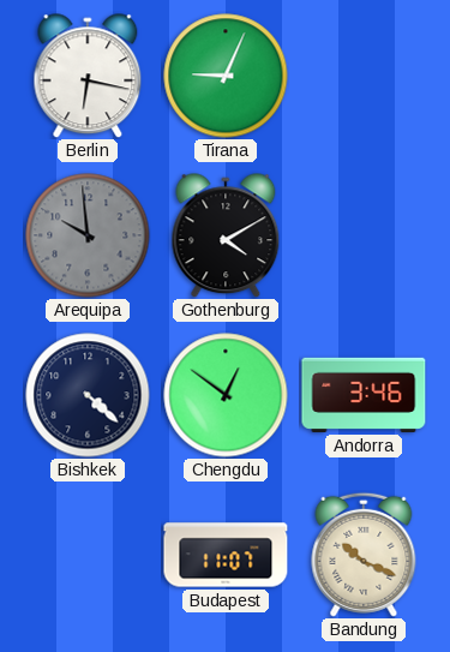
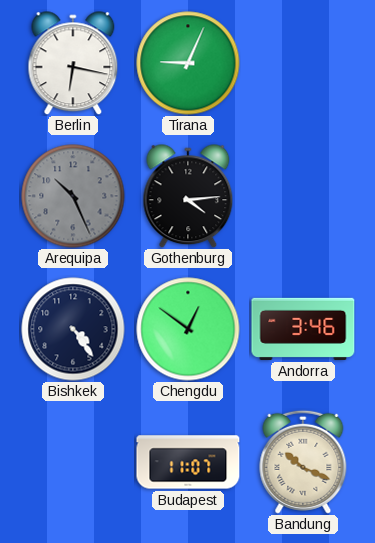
Arequipa: 9:59 -> 10:26 (73, 196)
Gothenburg: 4:10 -> 4:14 (188, 196)
Bishkek: 4:22 -> 4:24 (73, 329)
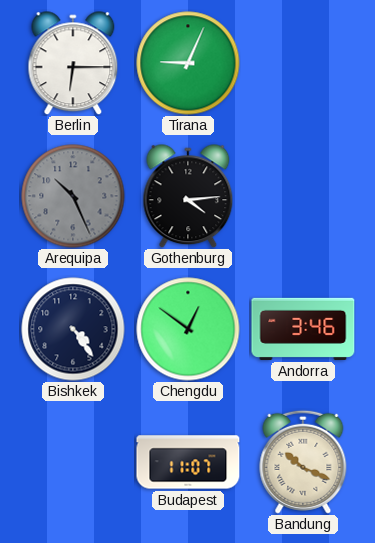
Berlin: 6:17 -> 6:15 (73, 63)
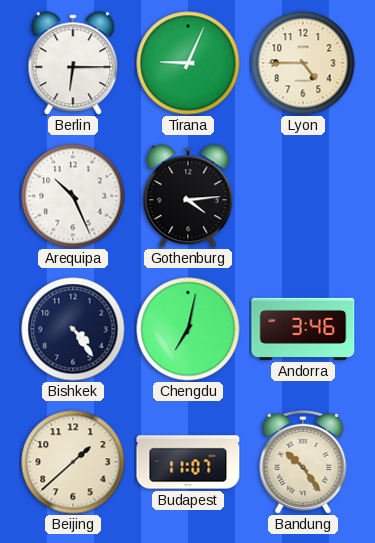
Lyon: none -> 4:45 (303, 63)
Arequipa dial: grey -> white (73, 196)
Chengdu: 12:51 -> 7:02 (188, 329)
Beijing: none -> 1:38 (73, 462)
Bandung: 10:19 -> 10:24 (303, 462)
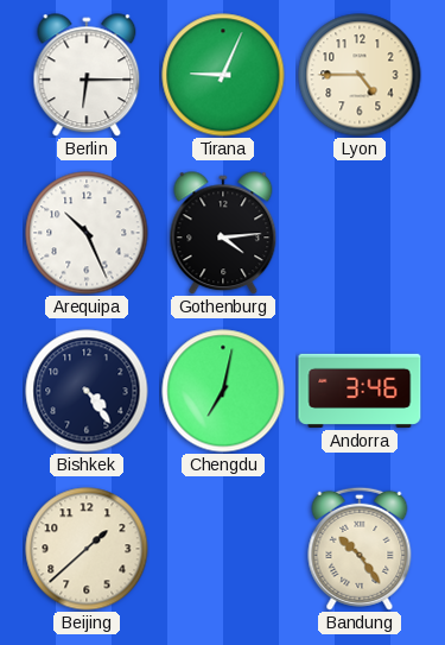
Budapest: 11:07 -> none (188, 462)
